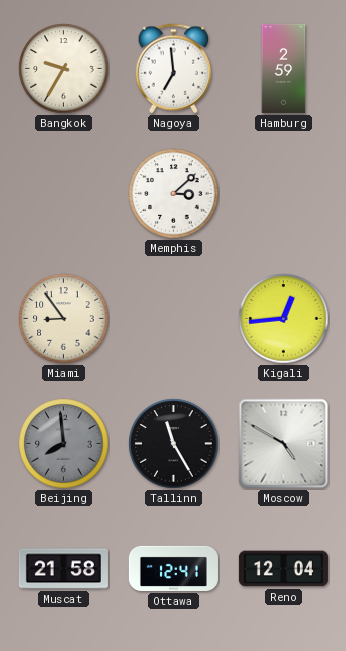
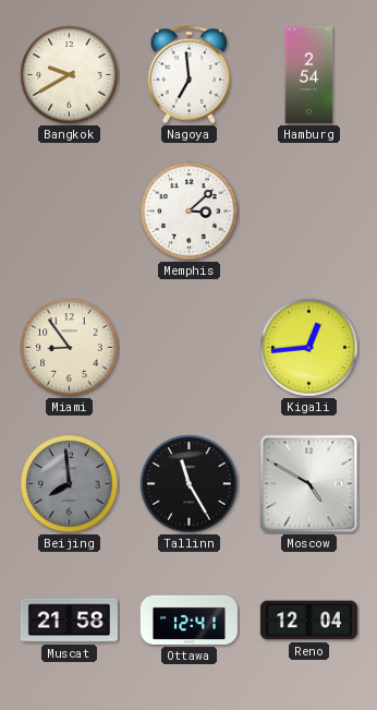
Bangkok: 9:35 -> 9:40 (70, 75)
Hamburg: 2:59 -> 2:54 (309, 74)
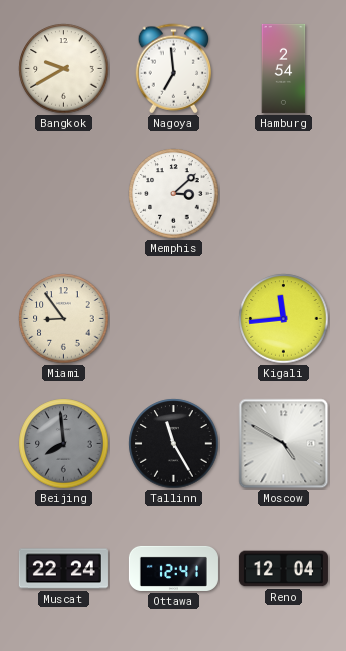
Kigali: 12:44 -> 11:44 (284, 319)
Muscat: 21:58 -> 22:24 (63, 569)
